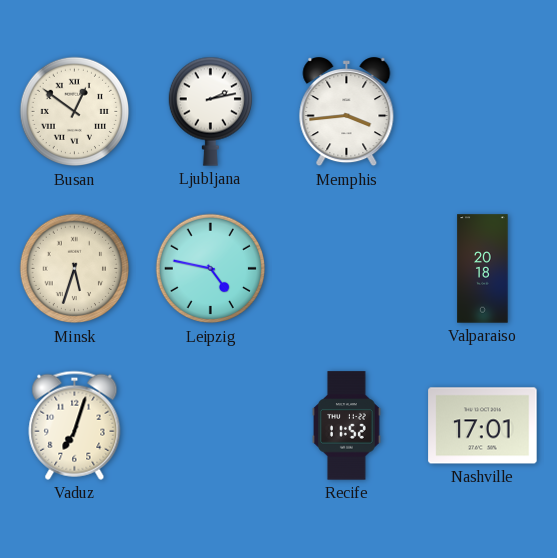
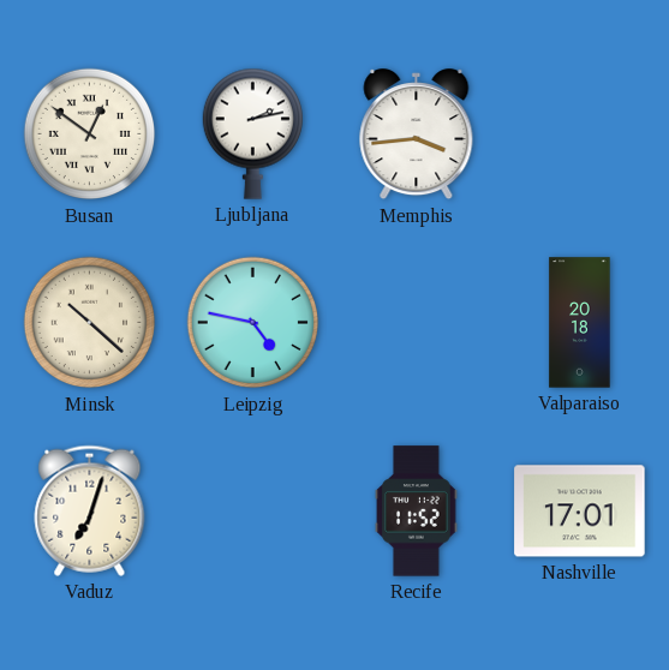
Minsk: 5:33 -> 10:22 (90, 323)
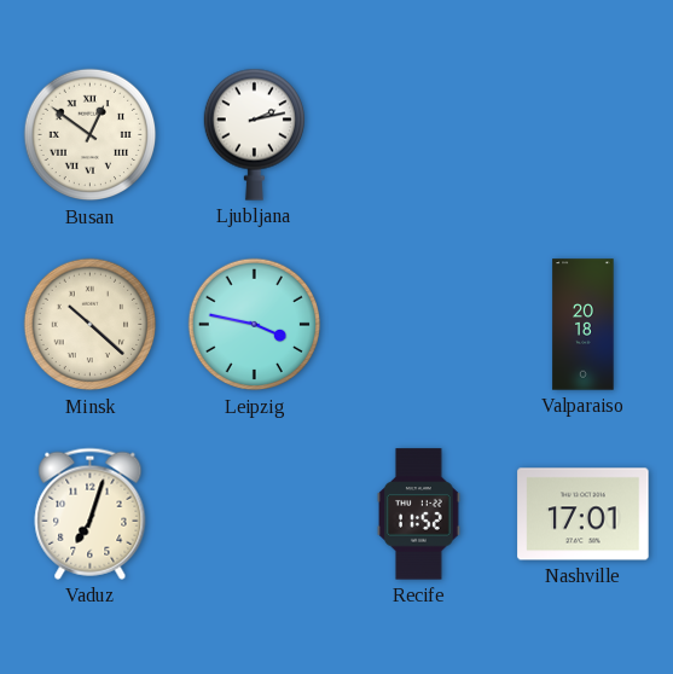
Memphis: 3:44 -> none (417, 136)
Leipzig: 4:47 -> 3:47 (255, 325)
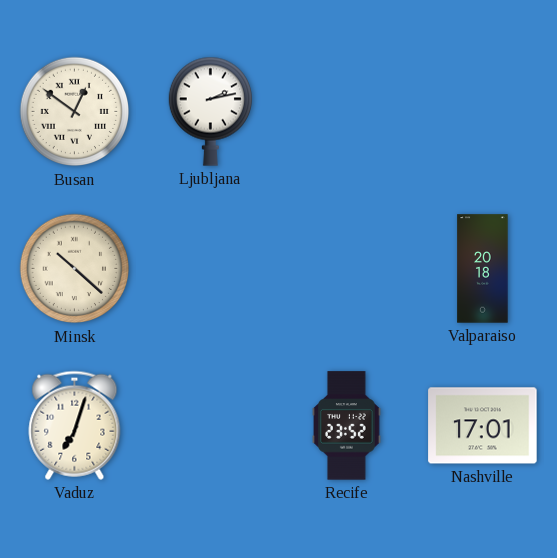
Leipzig: 3:47 -> none (255, 325)
Recife: 11:52 -> 23:52 (347, 426)
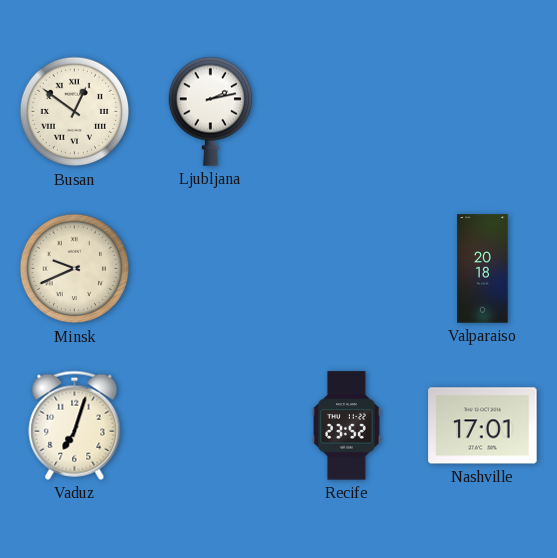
Minsk: 10:22 -> 9:41 (75, 269)
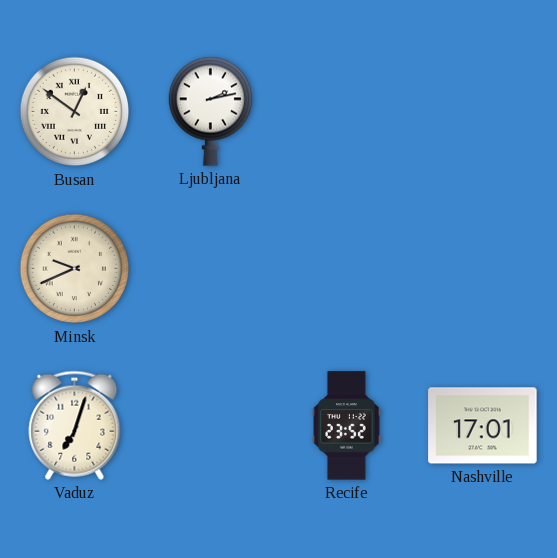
Valparaiso: 20:18 -> none (483, 269)
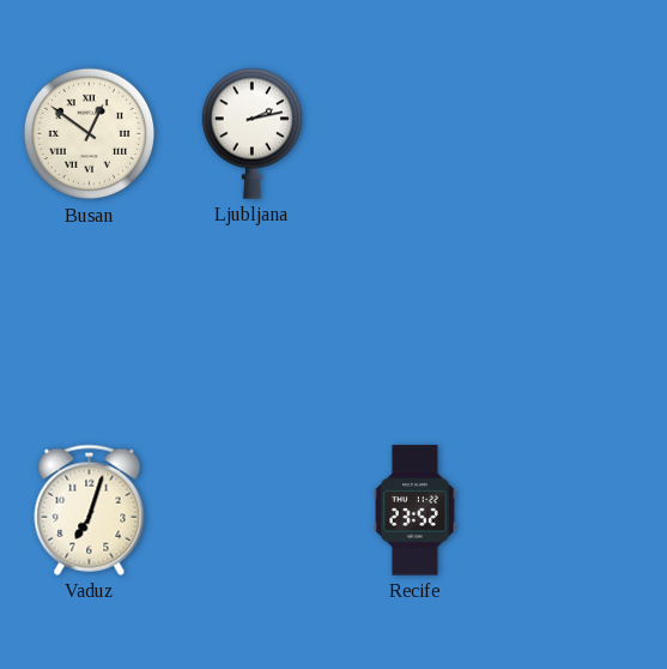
Minsk: 9:41 -> none (75, 269)
Nashville: 17:01 -> none (483, 426)
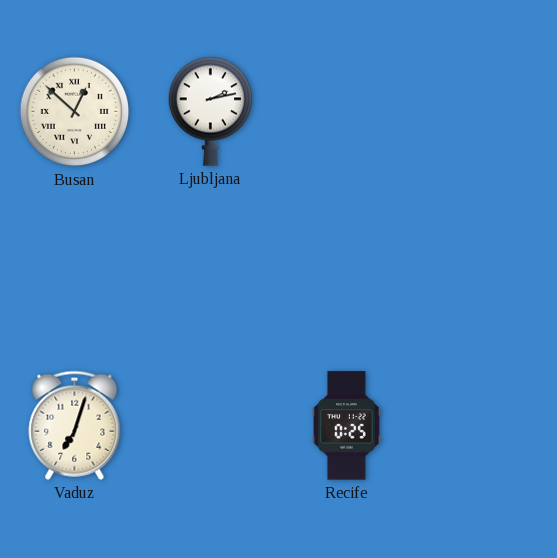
Busan: 12:51 -> 12:52 (75, 112)
Recife: 23:52 -> 0:25 (347, 426)
